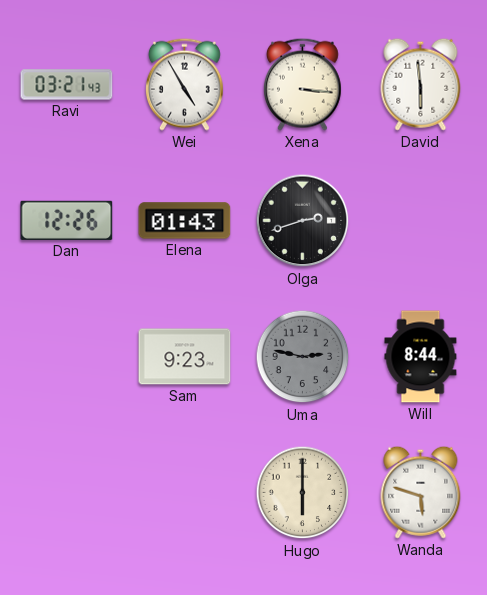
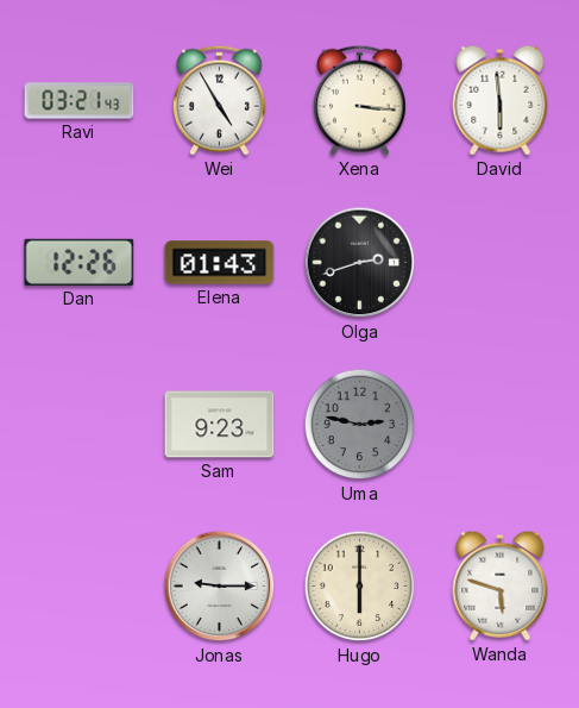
Will: 8:44 -> none (421, 357)
Jonas: none -> 9:15 (220, 587)
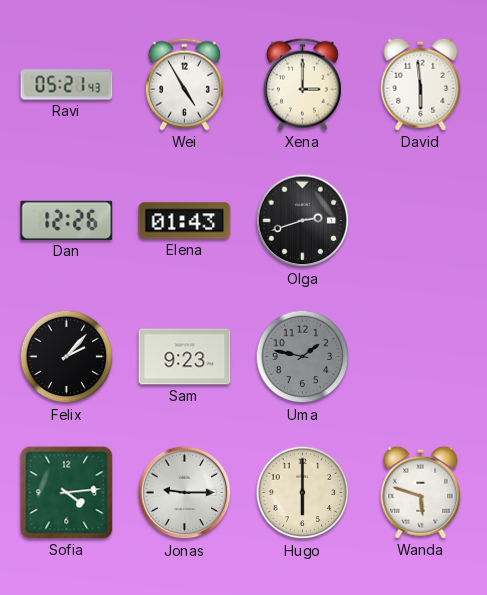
Ravi: 03:21 -> 05:21 (67, 85)
Xena: 3:16 -> 3:00 (302, 84)
Felix: none -> 2:07 (67, 357)
Uma: 2:47 -> 1:47 (303, 357)
Sofia: none -> 4:14 (67, 493)
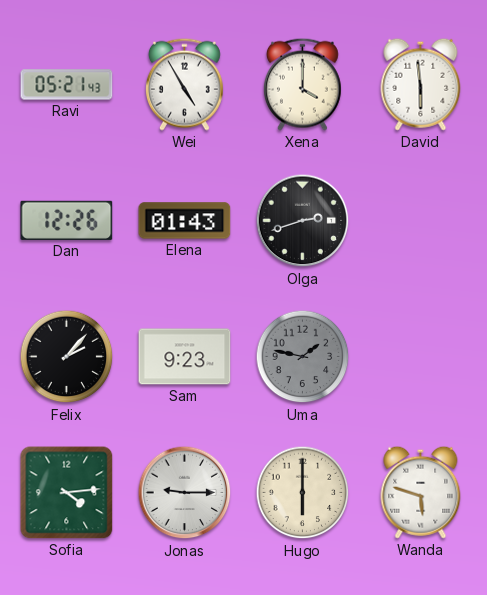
Xena: 3:00 -> 4:00 (302, 84)
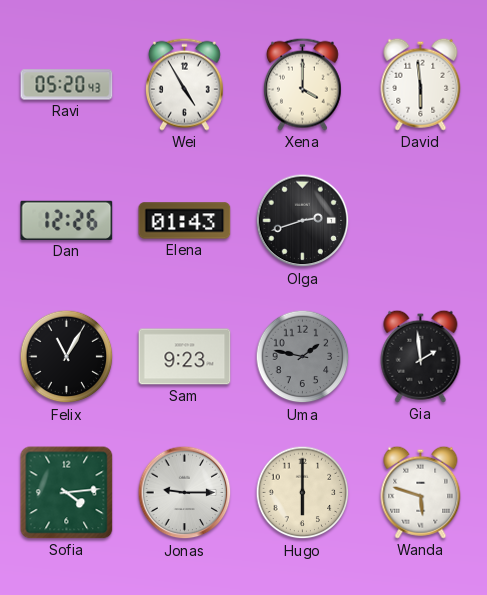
Ravi: 05:21 -> 05:20 (67, 85)
Felix: 2:07 -> 11:05 (67, 357)
Gia: none -> 1:59 (421, 356)
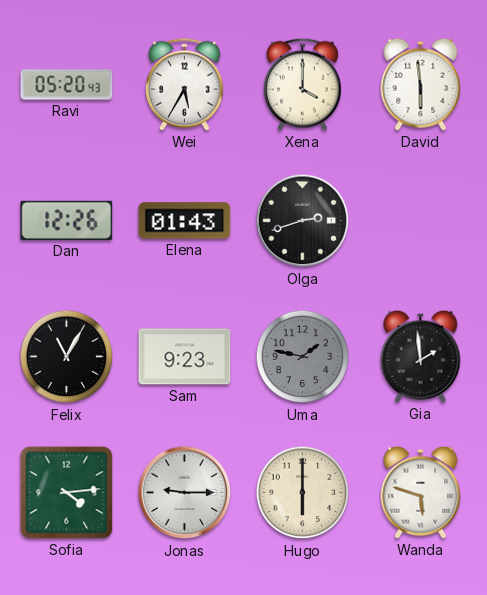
Wei: 4:55 -> 5:35 (184, 84)
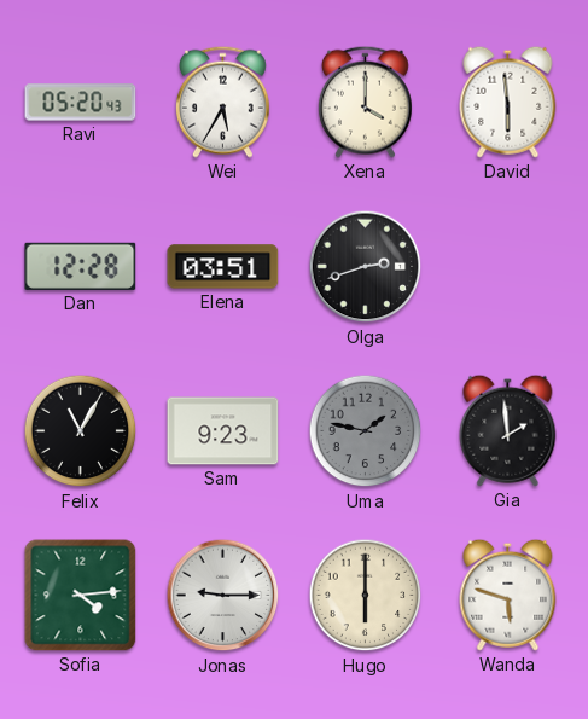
Dan: 12:26 -> 12:28 (81, 266)
Elena: 01:43 -> 03:51 (223, 267)
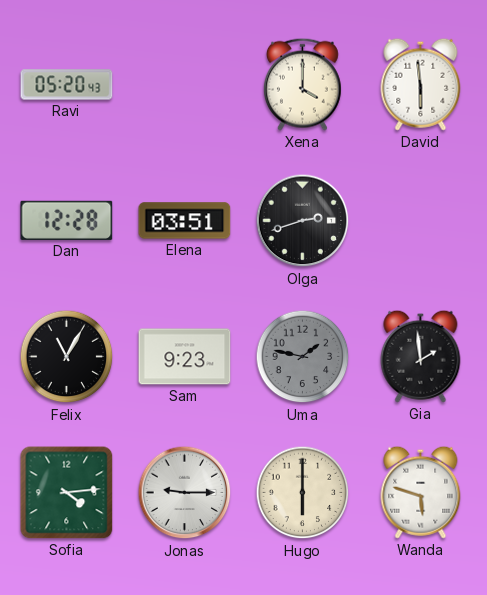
Wei: 5:35 -> none (222, 102)
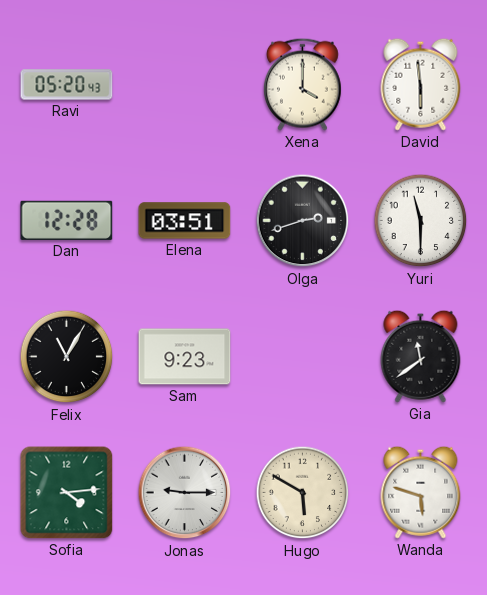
Yuri: none -> 11:30 (421, 221)
Uma: 1:47 -> none (303, 357)
Gia: 1:59 -> 11:39 (421, 356)
Hugo: 6:00 -> 5:50 (303, 493)
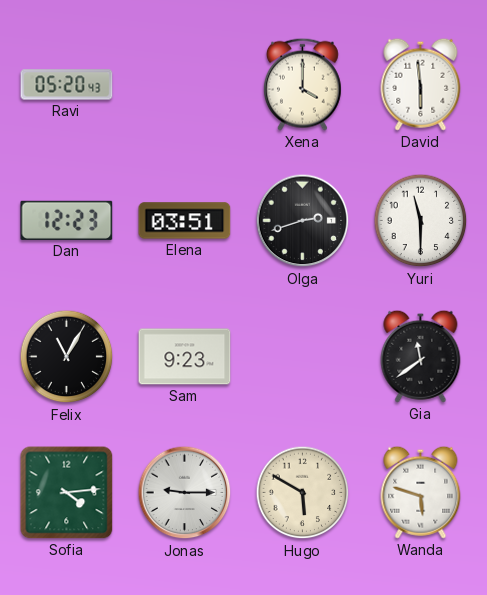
Dan: 12:28 -> 12:23 (67, 220)
